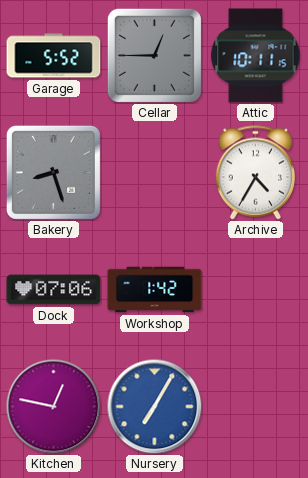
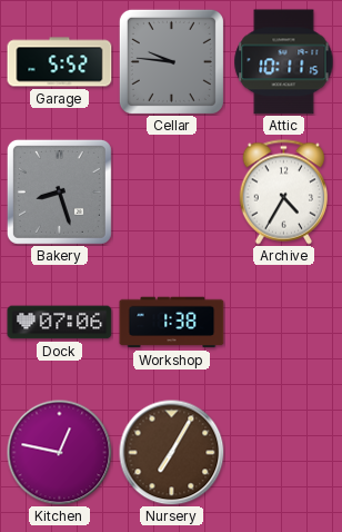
Cellar: 12:45 -> 9:46 (171, 61)
Workshop: 1:42 -> 1:38 (172, 323)
Nursery dial: blue -> brown (171, 452)
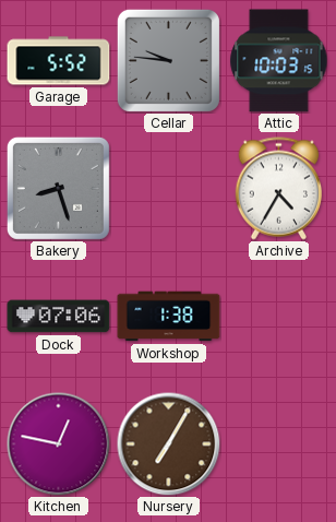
Attic: 10:11 -> 10:03 (279, 61)
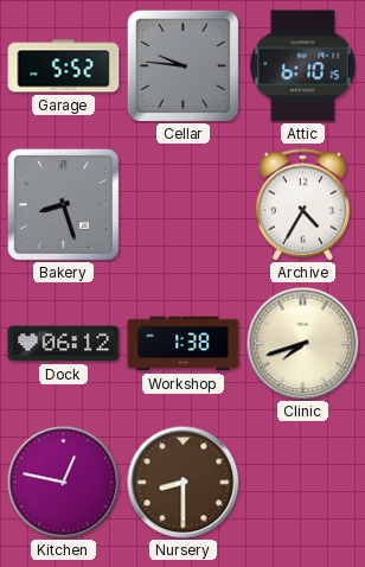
Attic: 10:03 -> 6:10 (303, 66)
Dock: 07:06 -> 06:12 (64, 344)
Clinic: none -> 7:42 (302, 343)
Nursery: 7:05 -> 8:30 (182, 482)
